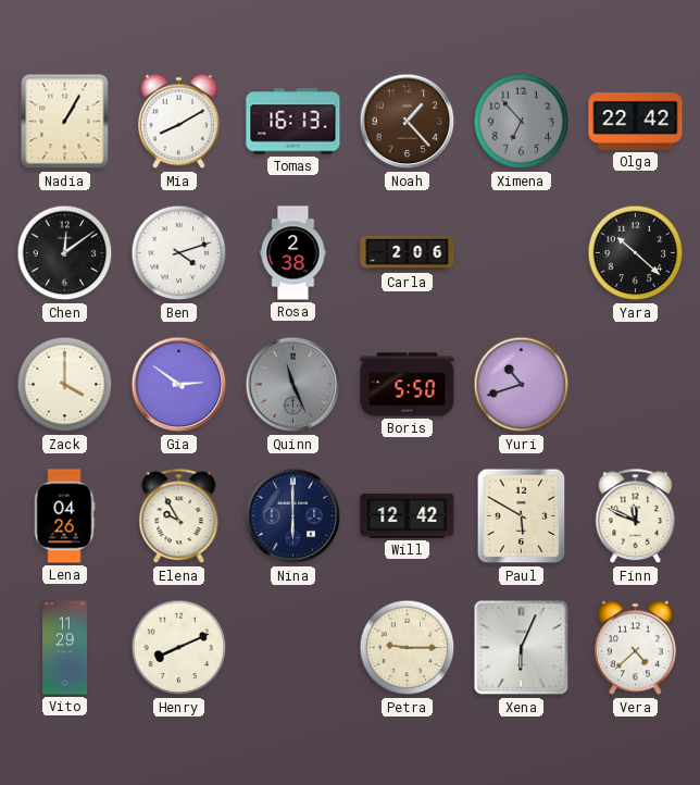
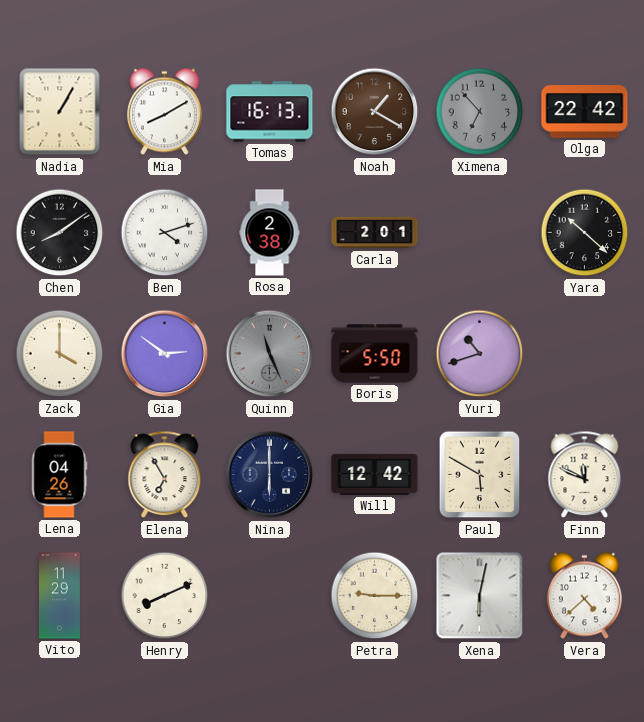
Noah: 1:23 -> 1:20 (375, 112)
Chen: 12:09 -> 8:09 (60, 233)
Carla: 2:06 -> 2:01 (375, 233)
Elena: 9:55 -> 6:55 (165, 475)
Xena: 6:04 -> 6:02 (480, 596)
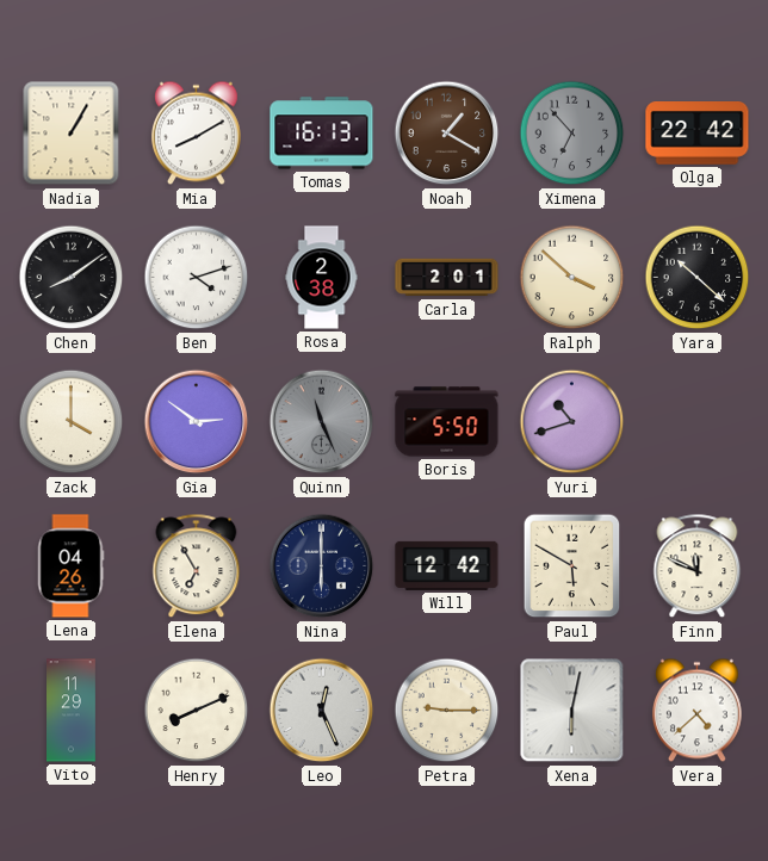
Ralph: none -> 3:52 (572, 278)
Leo: none -> 12:26 (322, 711)
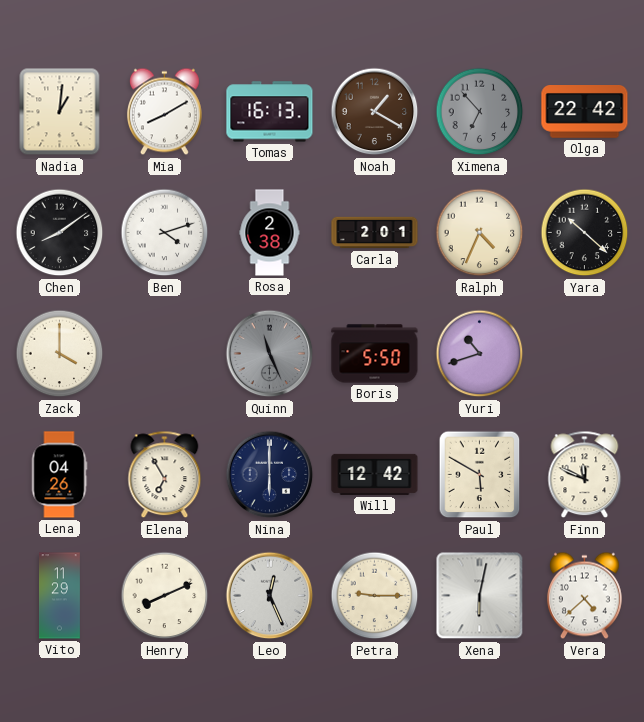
Nadia: 1:05 -> 1:01 (60, 112)
Ralph: 3:52 -> 4:34 (480, 233)
Gia: 2:51 -> none (197, 422)
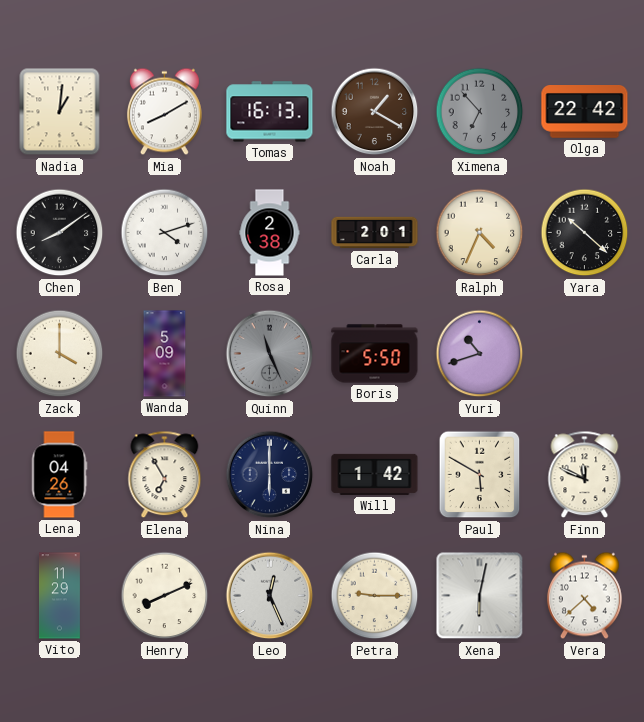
Wanda: none -> 5:09 (165, 354)
Will: 12:42 -> 1:42 (375, 474)
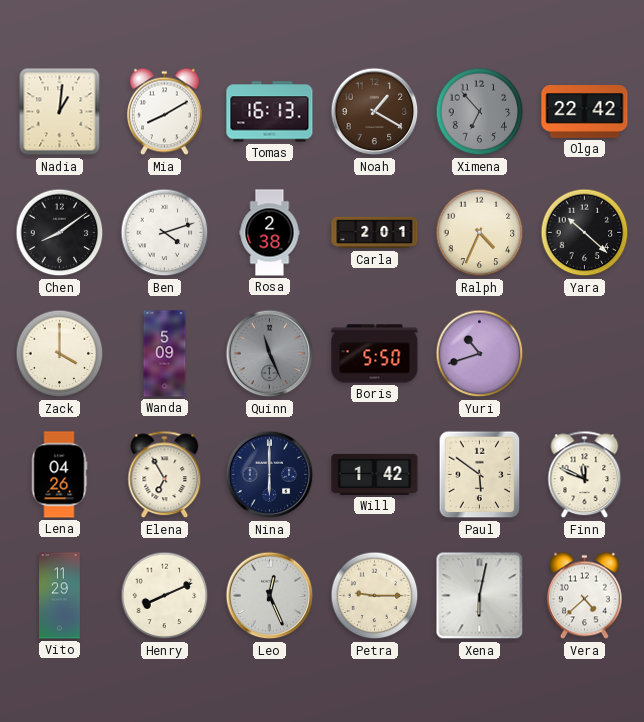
Paul: 5:50 -> 5:51 (480, 475)
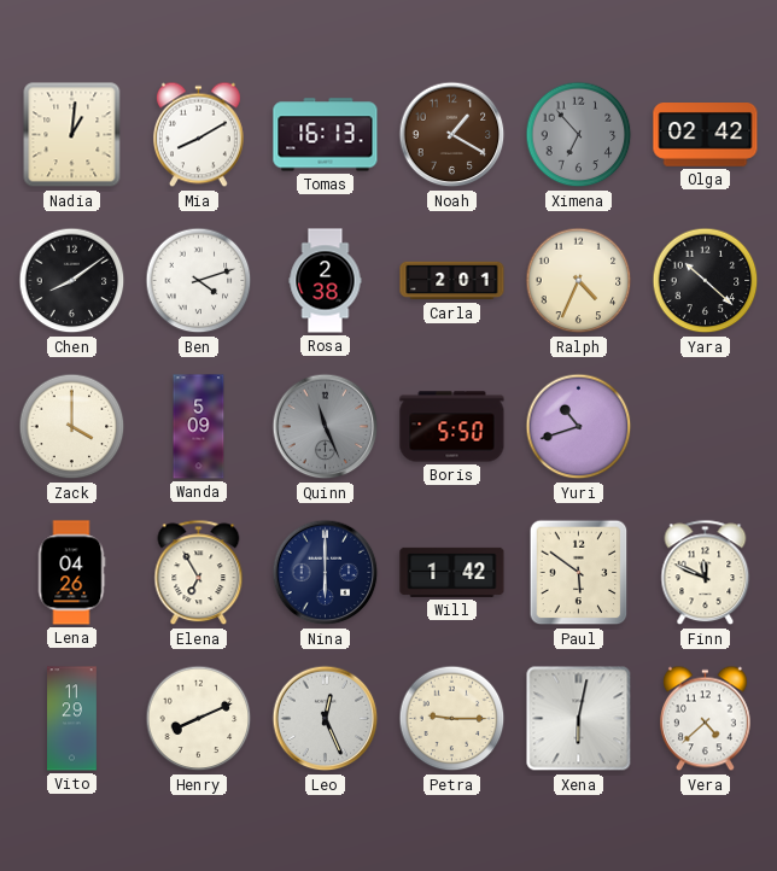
Olga: 22:42 -> 02:42 (706, 135)
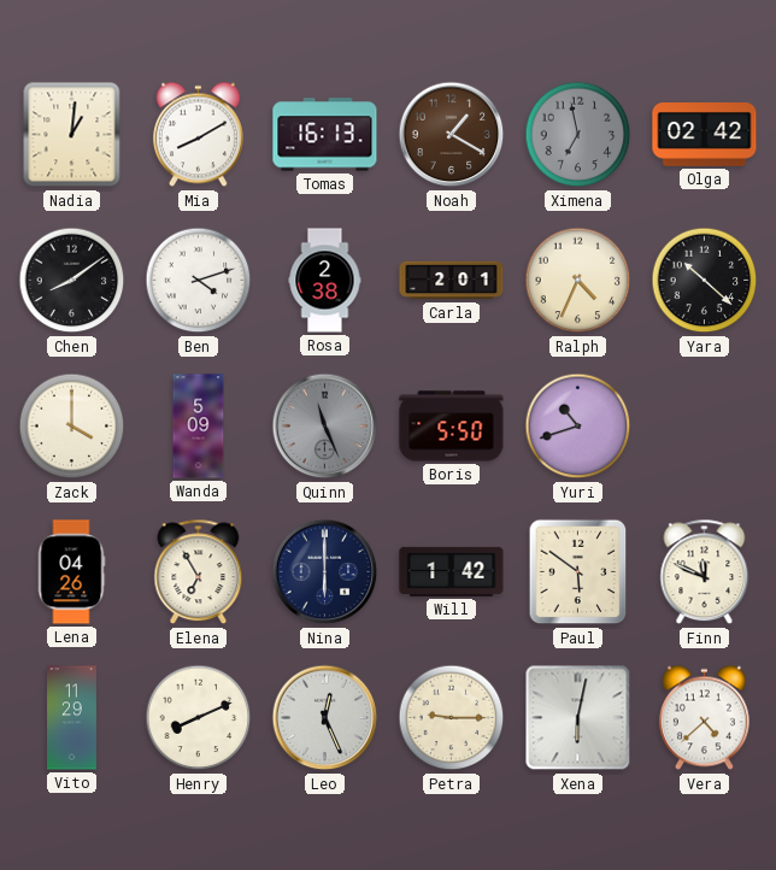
Ximena: 6:53 -> 6:58 (578, 135)
